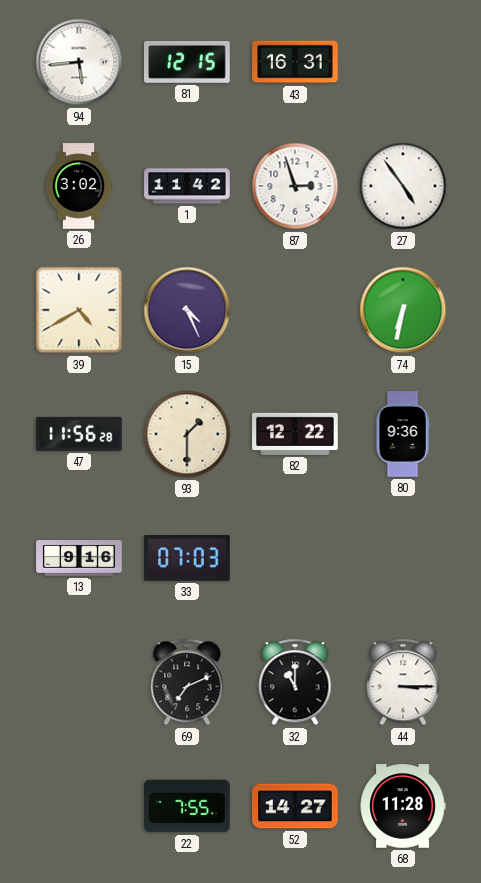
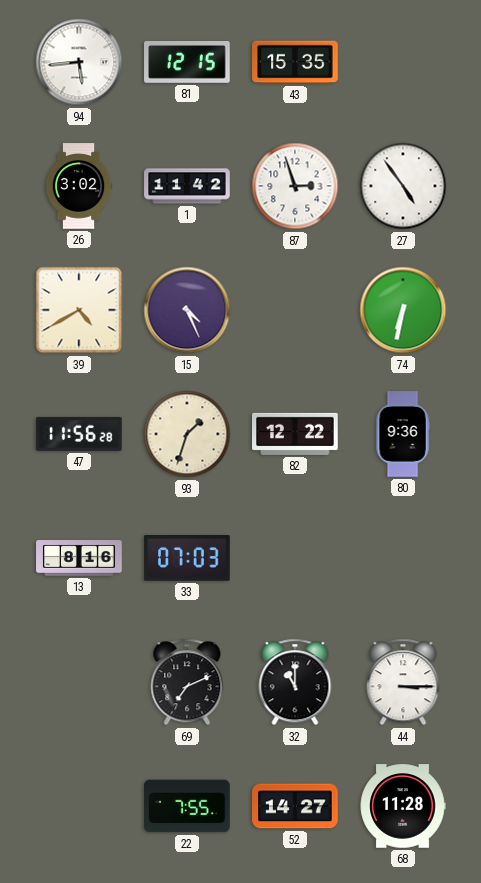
43: 16:31 -> 15:35 (295, 62)
93: 1:30 -> 1:33 (187, 434)
13: 9:16 -> 8:16 (79, 559)
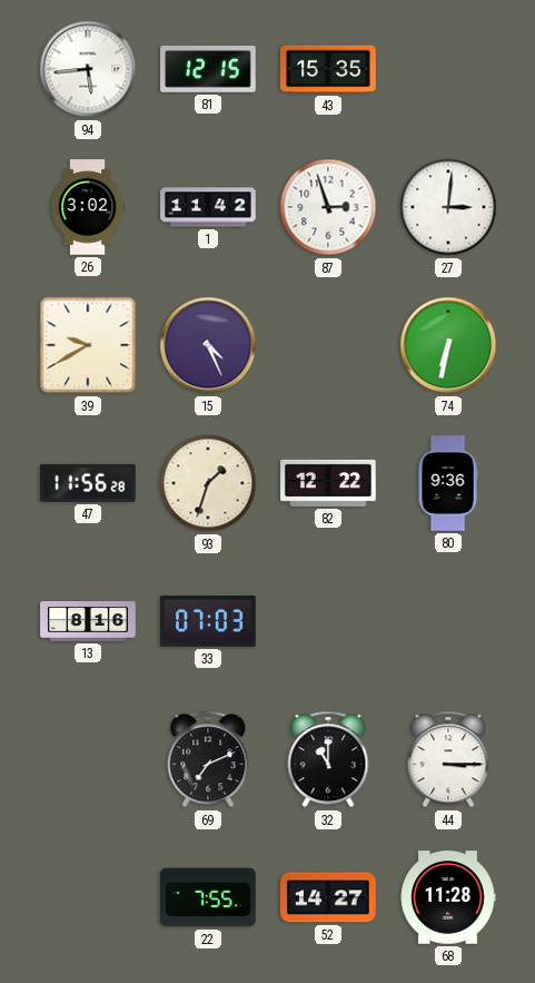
27: 4:54 -> 3:01 (448, 207)
39: 4:40 -> 9:40 (88, 345)
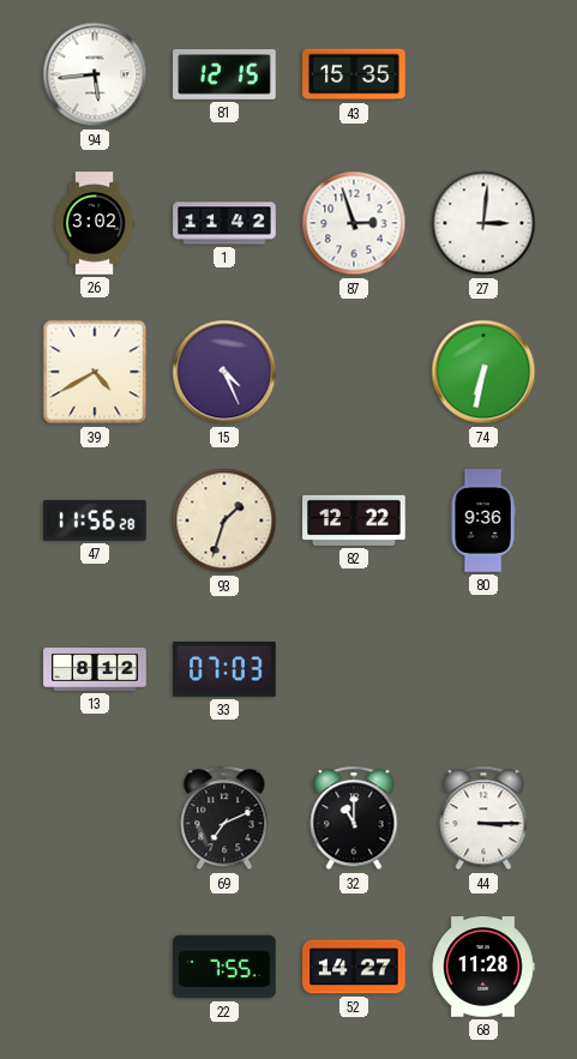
39: 9:40 -> 4:40 (95, 372)
13: 8:16 -> 8:12 (95, 670)
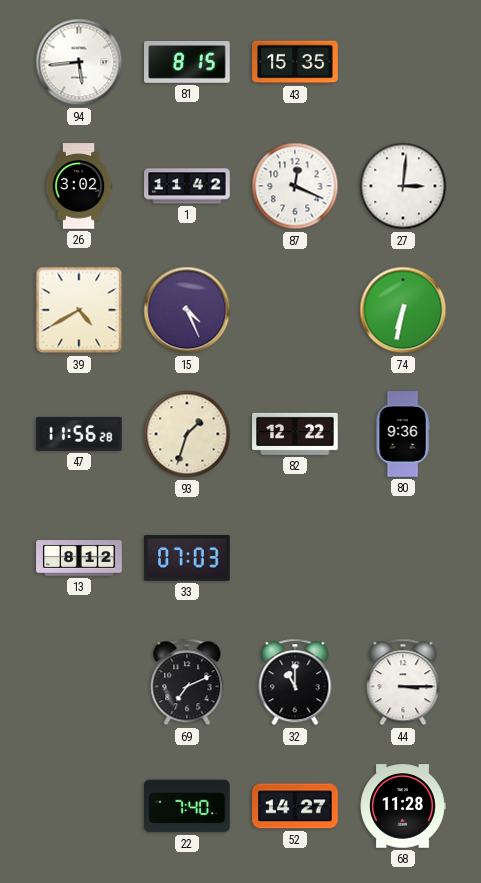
81: 12:15 -> 8:15 (187, 63)
87: 2:57 -> 12:19 (295, 186)
22: 7:55 -> 7:40 (187, 806)
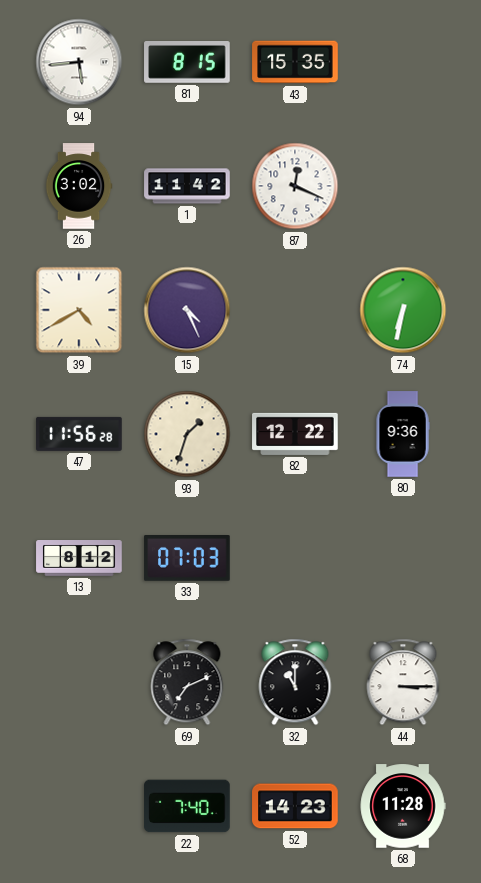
27: 3:01 -> none (403, 186)
52: 14:27 -> 14:23 (295, 806)
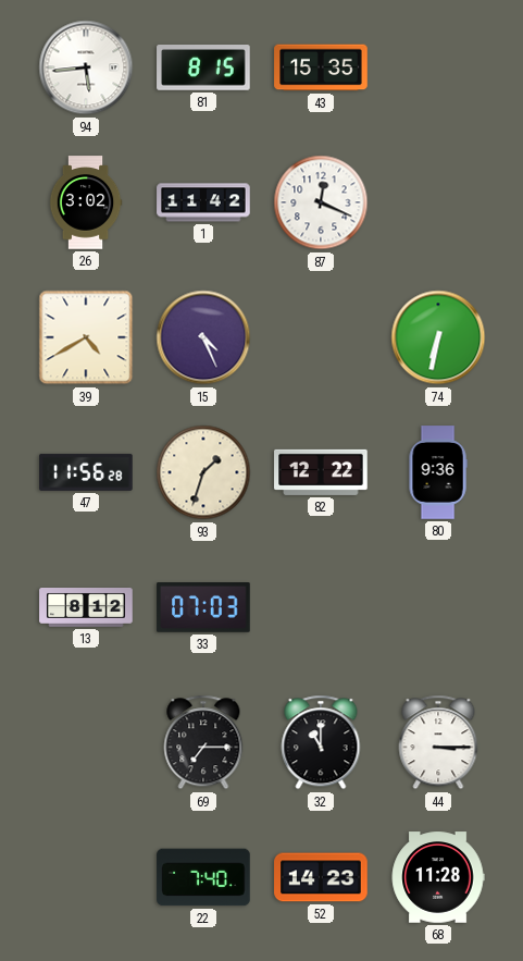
69: 7:11 -> 7:15 (203, 742)
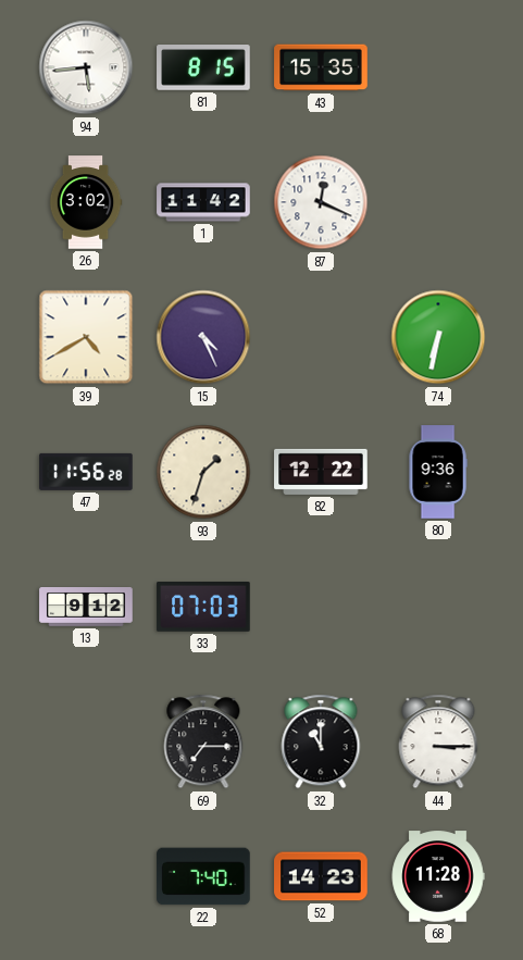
13: 8:12 -> 9:12 (86, 608)
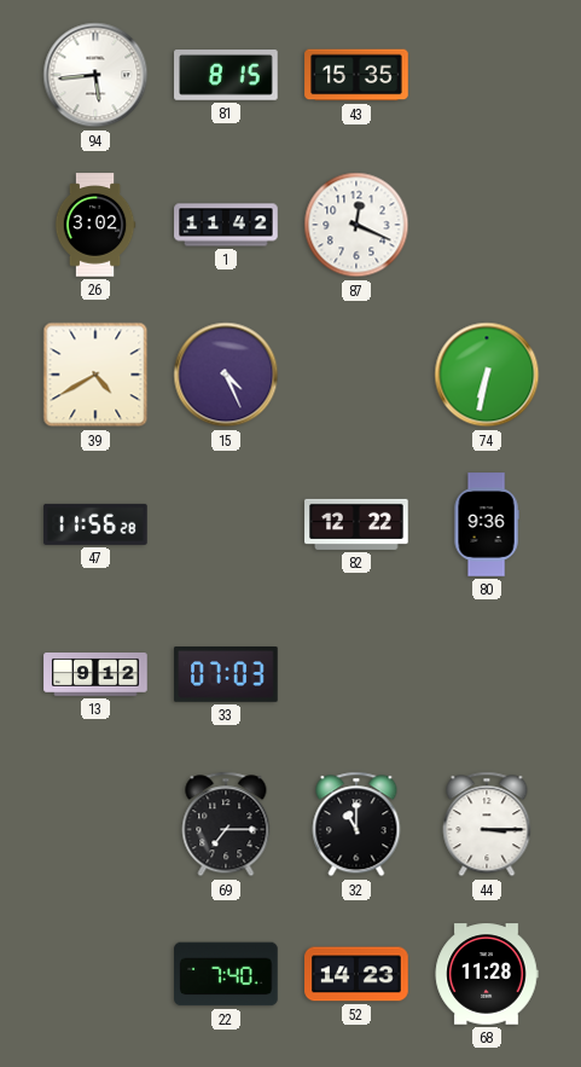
93: 1:33 -> none (203, 472)
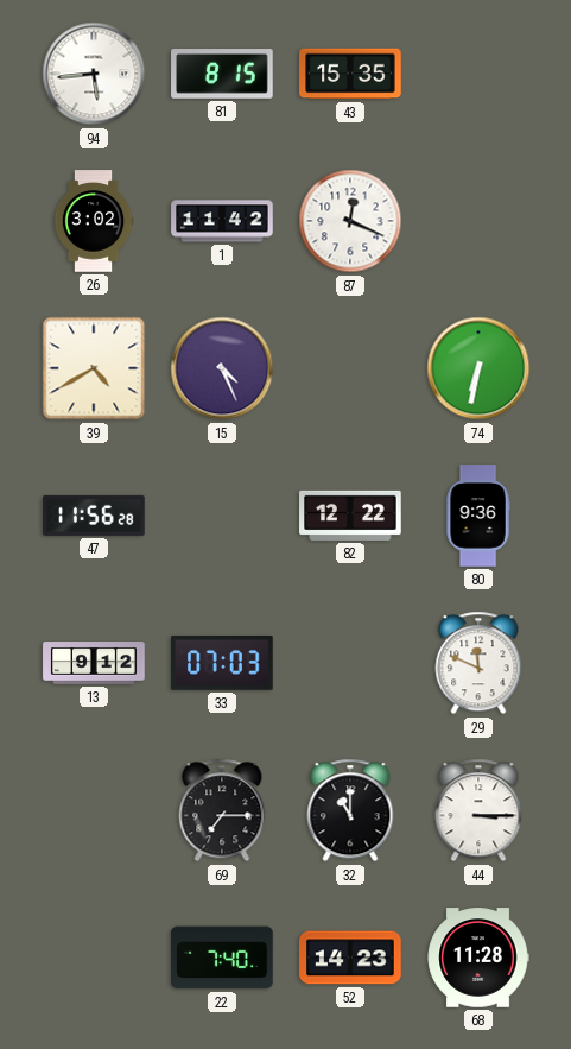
29: none -> 11:49 (478, 663)
